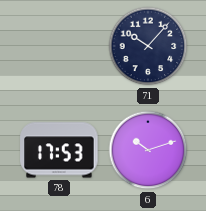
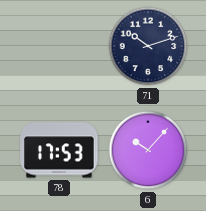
71: 10:07 -> 10:12 (148, 46)
6: 10:12 -> 10:07 (148, 150)
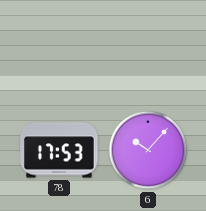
71: 10:12 -> none (148, 46)
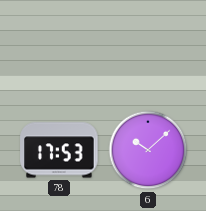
6: 10:07 -> 10:08 (148, 150)
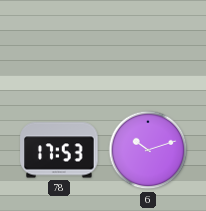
6: 10:08 -> 10:12 (148, 150)
